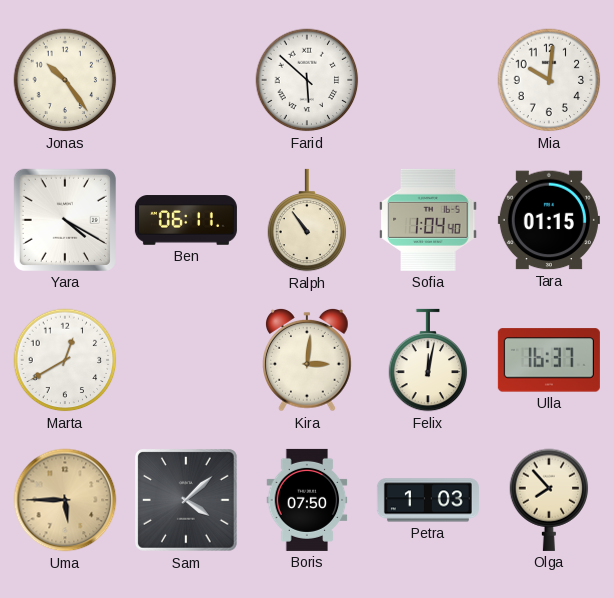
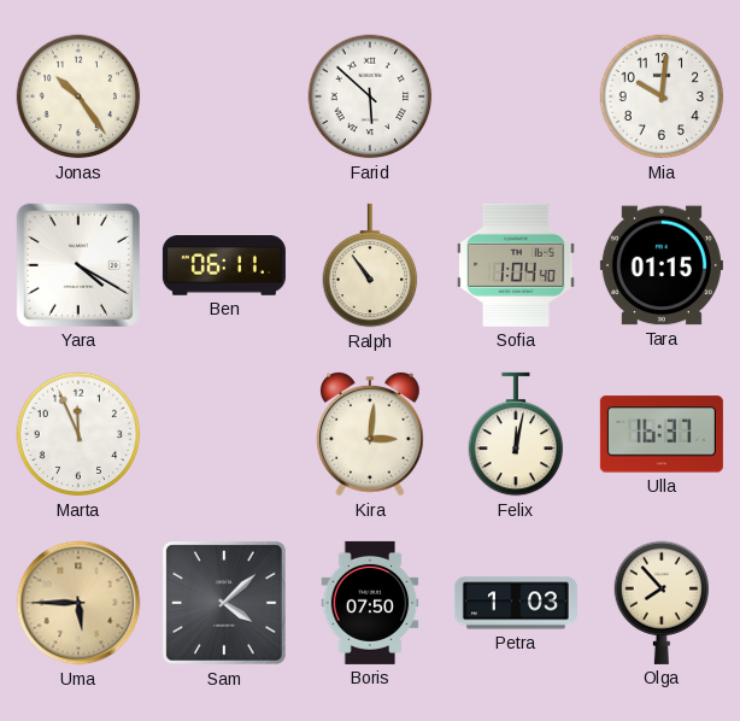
Marta: 12:40 -> 11:56 (78, 434)
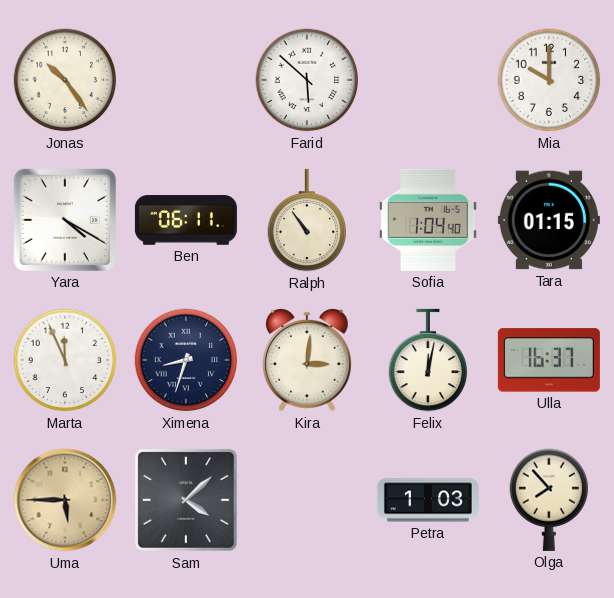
Mia: 10:01 -> 10:00 (549, 80)
Ximena: none -> 8:33 (186, 360)
Boris: 07:50 -> none (370, 603)
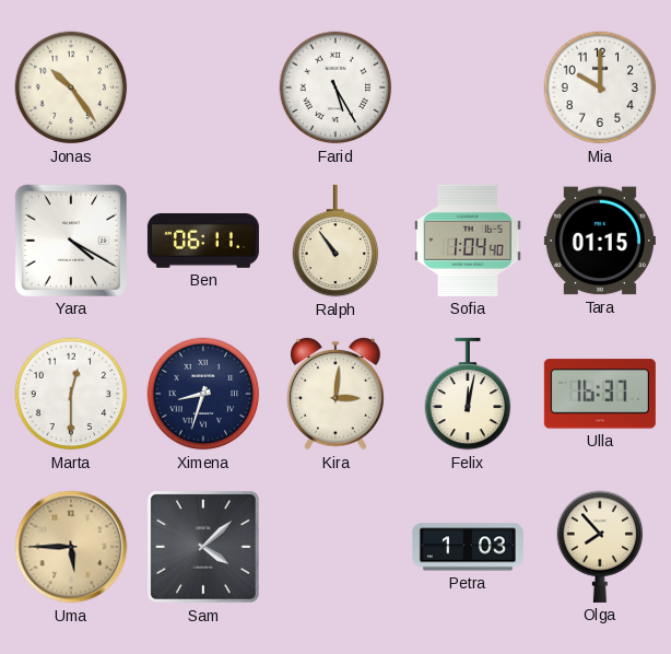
Farid: 5:52 -> 5:25 (335, 87)
Marta: 11:56 -> 12:30 (71, 394)
